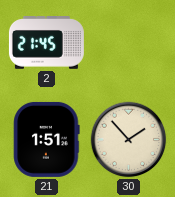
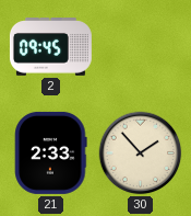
2: 21:45 -> 09:45 (50, 47)
21: 1:51 -> 2:33 (51, 152)
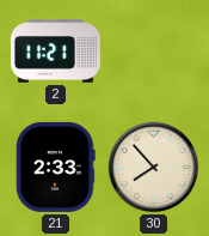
2: 09:45 -> 11:21 (55, 52)
30: 1:53 -> 7:53 (154, 168)
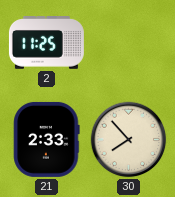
2: 11:21 -> 11:25 (46, 43)
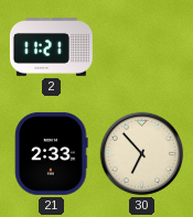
2: 11:25 -> 11:21 (51, 47)
30: 7:53 -> 6:53 (142, 154)
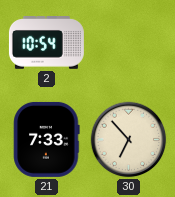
2: 11:21 -> 10:54 (46, 43)
21: 2:33 -> 7:33 (47, 139)
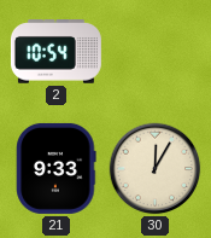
21: 7:33 -> 9:33 (57, 168)
30: 6:53 -> 12:05 (156, 169)
